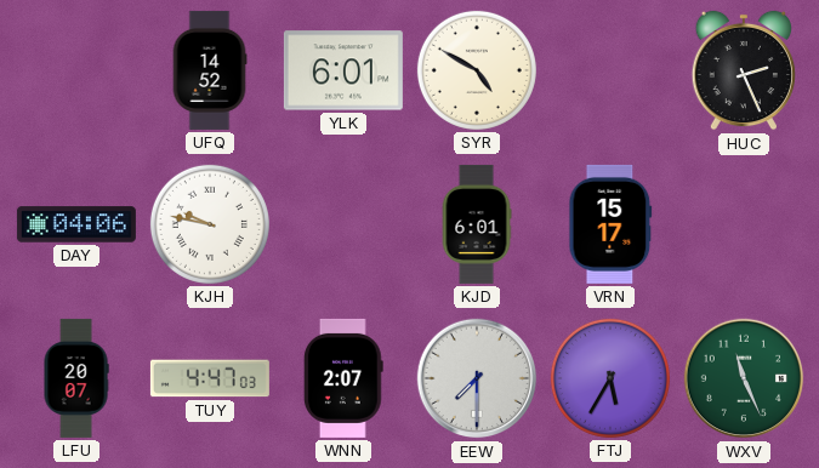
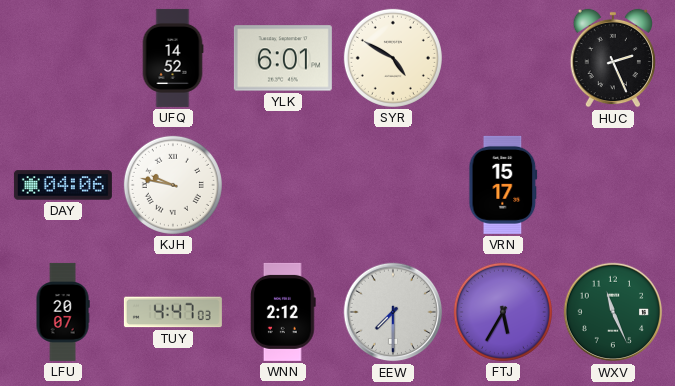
KJD: 6:01 -> none (477, 224)
WNN: 2:07 -> 2:12 (283, 312)
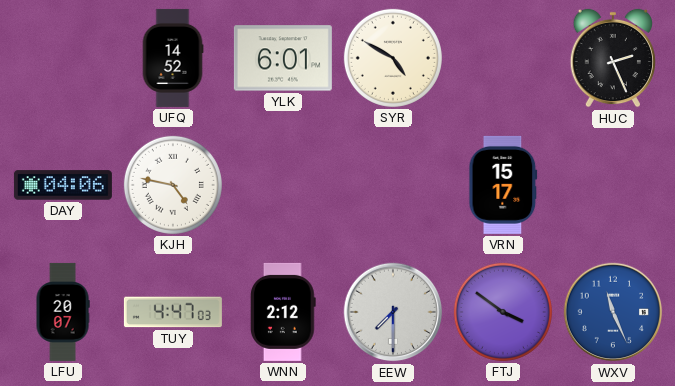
KJH: 9:47 -> 4:47 (173, 185)
FTJ: 5:35 -> 3:51 (503, 312)
WXV dial: green -> blue (613, 312)
